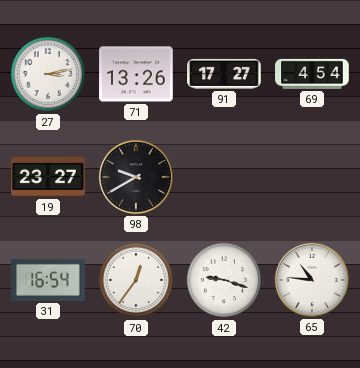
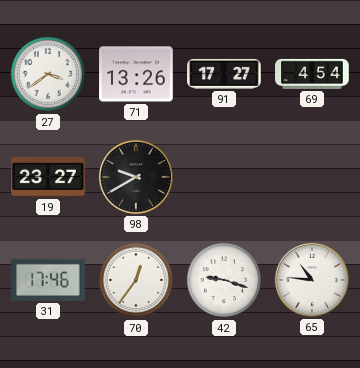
27: 3:13 -> 3:39 (48, 74)
31: 16:54 -> 17:46 (48, 280)
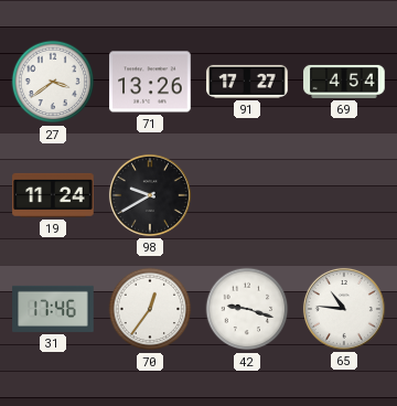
19: 23:27 -> 11:24 (53, 195)
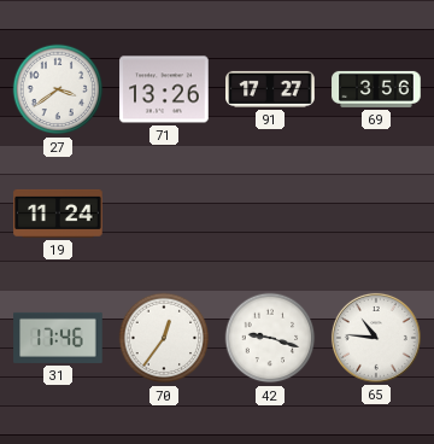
69: 4:54 -> 3:56 (376, 89)
98: 9:40 -> none (150, 195)
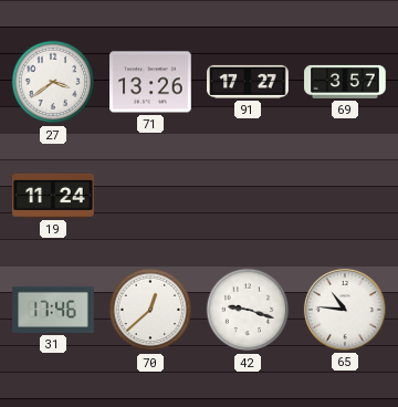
69: 3:56 -> 3:57 (345, 82)
70: 12:36 -> 12:38 (150, 310)
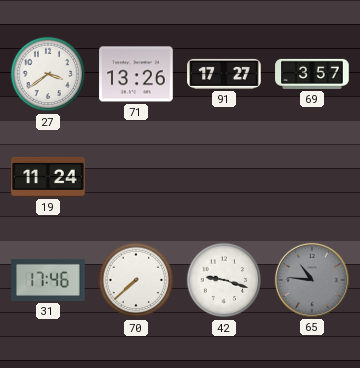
70: 12:38 -> 7:38 (136, 280)
65 dial: white -> grey (312, 280)
